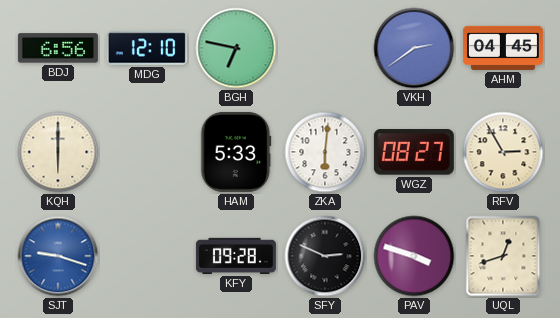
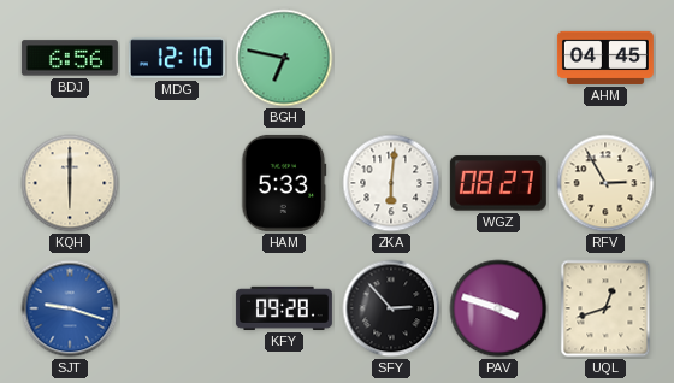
VKH: 2:39 -> none (414, 48)
SFY: 2:49 -> 2:53 (391, 308)
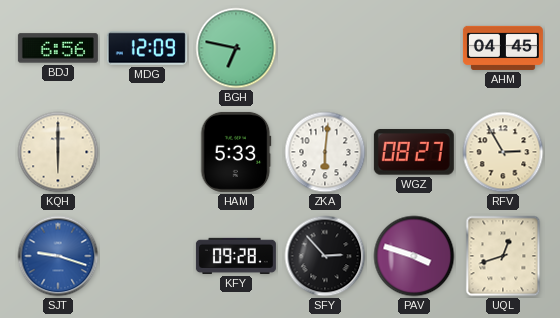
MDG: 12:10 -> 12:09 (147, 48)
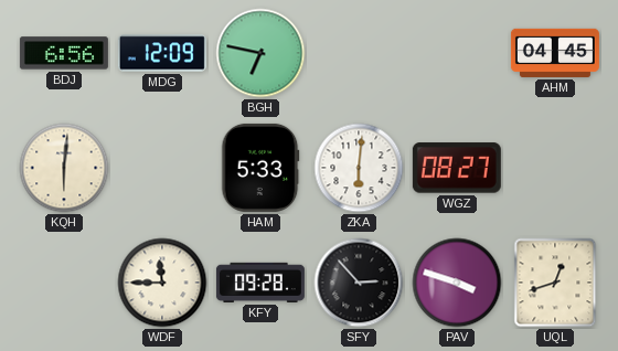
KQH: 6:00 -> 6:01 (64, 168)
RFV: 2:55 -> none (503, 152)
SJT: 9:18 -> none (58, 256)
WDF: none -> 11:45 (162, 283)
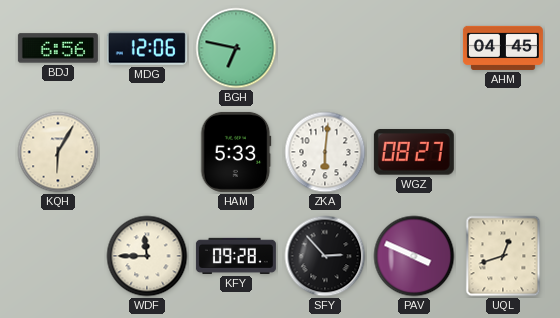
MDG: 12:09 -> 12:06 (147, 48)
KQH: 6:01 -> 6:05 (58, 152)
PAV: 3:48 -> 3:49 (414, 256)
